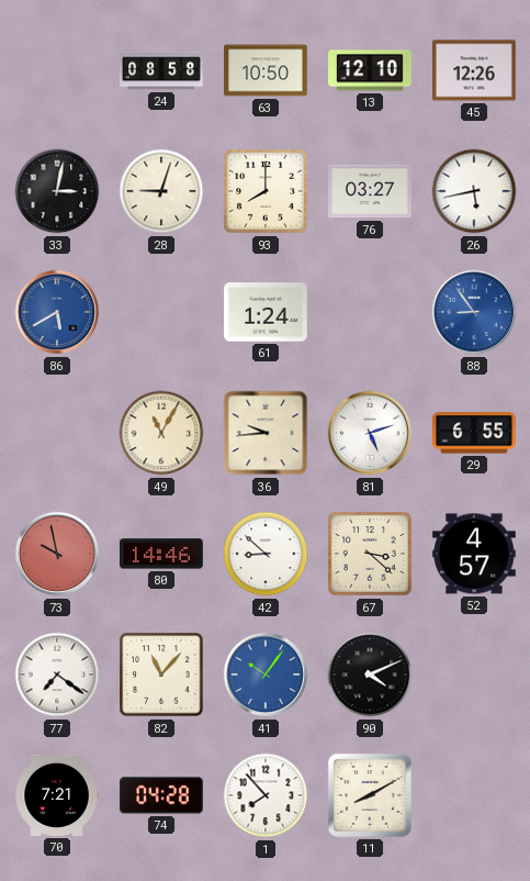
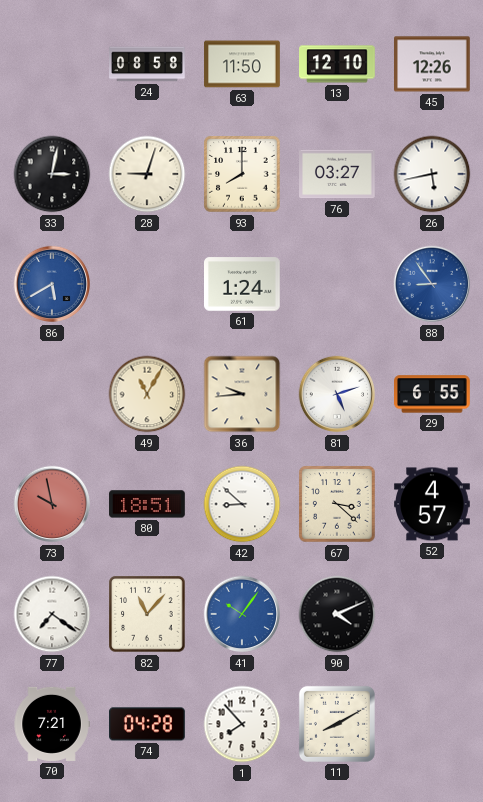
63: 10:50 -> 11:50 (242, 64)
80: 14:46 -> 18:51 (147, 504)
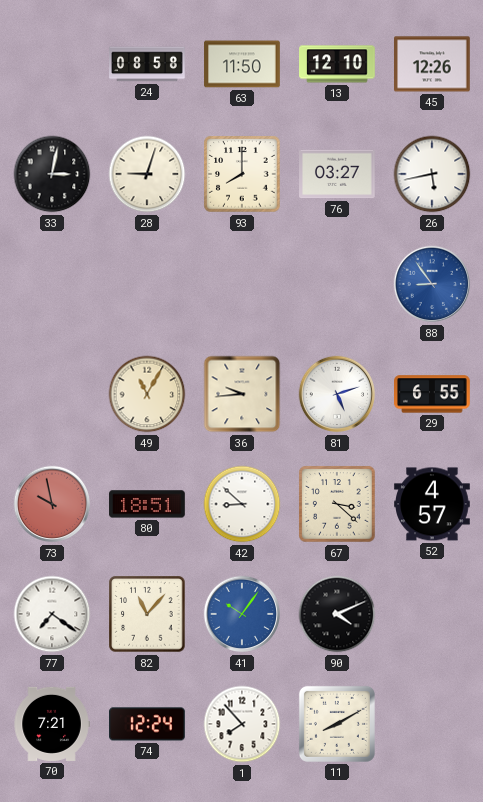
86: 5:40 -> none (52, 284)
61: 1:24 -> none (243, 284)
74: 04:28 -> 12:24 (147, 724)
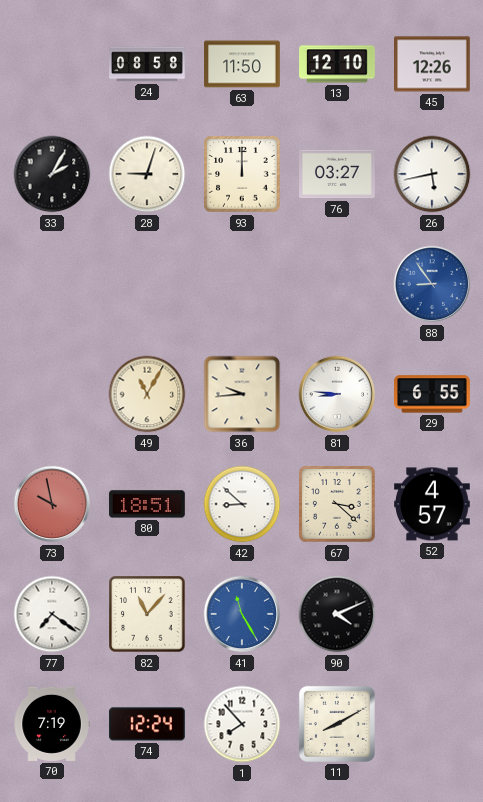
33: 3:02 -> 2:05 (52, 174)
93: 8:00 -> 12:00 (242, 174)
81: 5:12 -> 8:46 (337, 394)
41: 10:06 -> 11:25 (242, 614)
70: 7:21 -> 7:19 (52, 724)
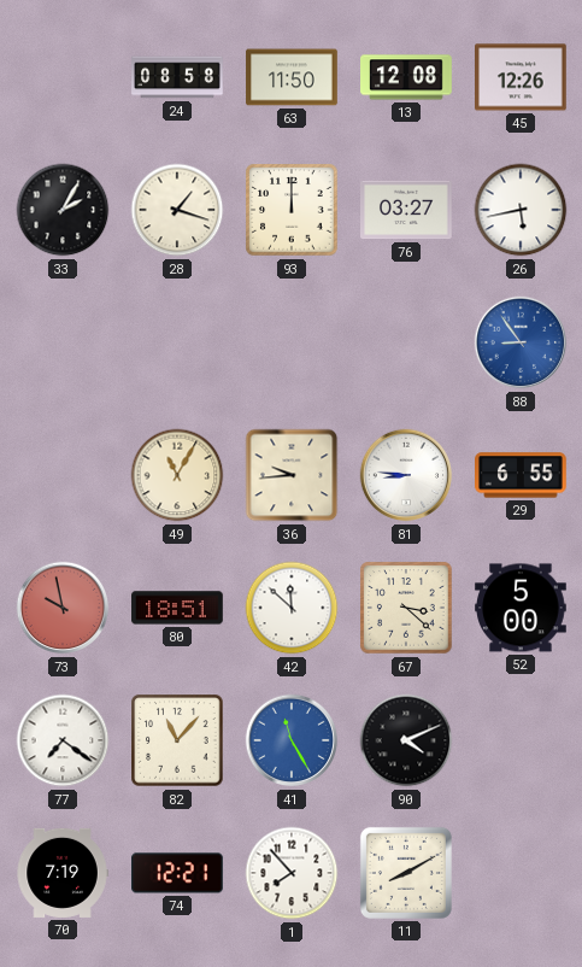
13: 12:10 -> 12:08 (406, 77)
28: 9:03 -> 1:18 (177, 210)
42: 8:52 -> 11:52 (292, 608)
52: 4:57 -> 5:00 (521, 608)
74: 12:24 -> 12:21 (177, 873)
